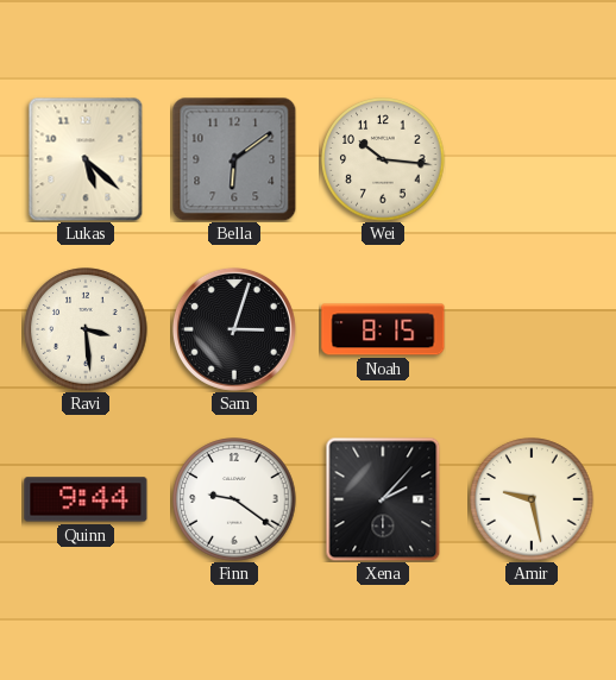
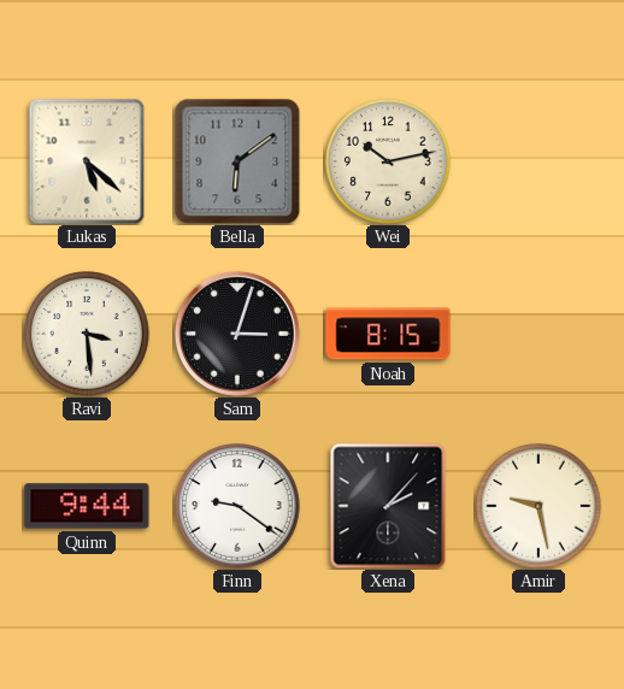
Wei: 10:16 -> 10:13 (388, 161)
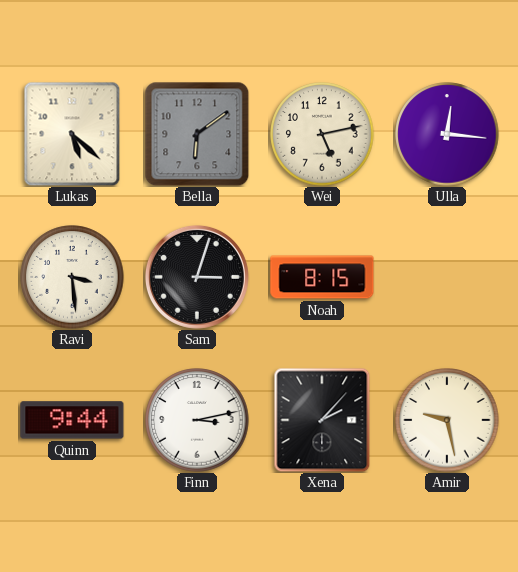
Wei: 10:13 -> 5:13 (322, 134)
Ulla: none -> 12:16 (447, 134)
Finn: 9:21 -> 3:13 (197, 420)
